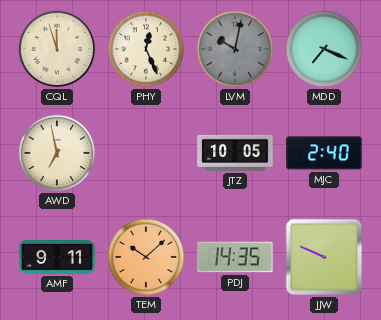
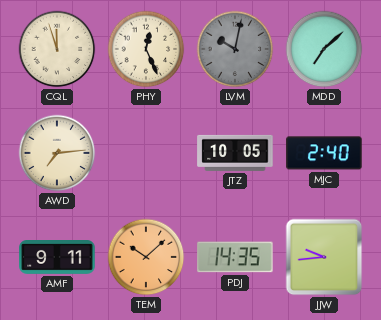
MDD: 7:19 -> 7:08 (324, 49)
AWD: 6:58 -> 7:14 (57, 153)
JJW: 9:49 -> 9:44 (324, 257)
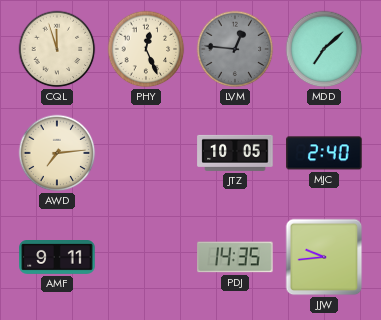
LVM: 10:02 -> 12:46 (235, 49)
TEM: 10:08 -> none (146, 257)
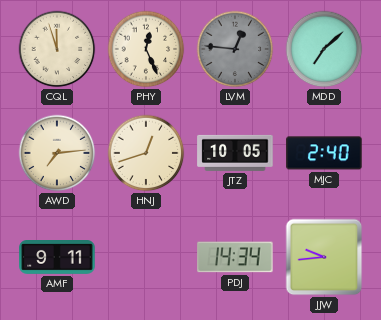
HNJ: none -> 12:42 (146, 153)
PDJ: 14:35 -> 14:34 (235, 257)
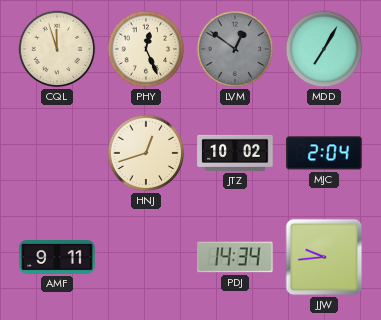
LVM: 12:46 -> 12:51 (235, 49)
MDD: 7:08 -> 7:05 (324, 49)
AWD: 7:14 -> none (57, 153)
JTZ: 10:05 -> 10:02 (235, 153)
MJC: 2:40 -> 2:04 (324, 153)
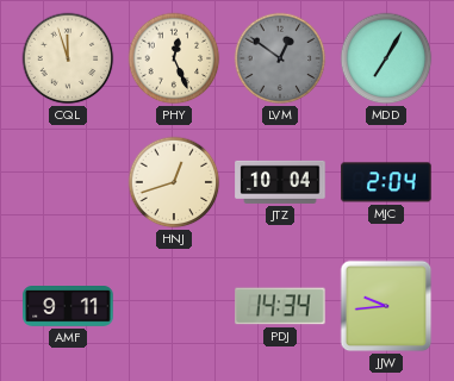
JTZ: 10:02 -> 10:04 (280, 182)
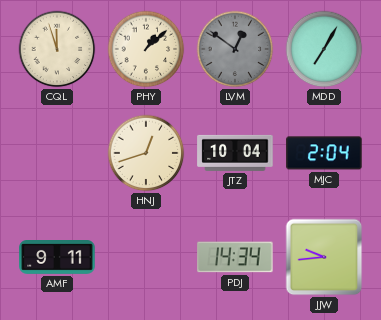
PHY: 12:26 -> 1:08 (146, 49)
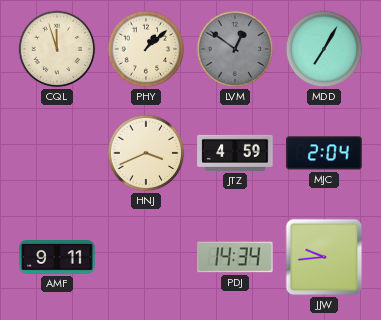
HNJ: 12:42 -> 3:41 (146, 153)
JTZ: 10:04 -> 4:59 (235, 153)
